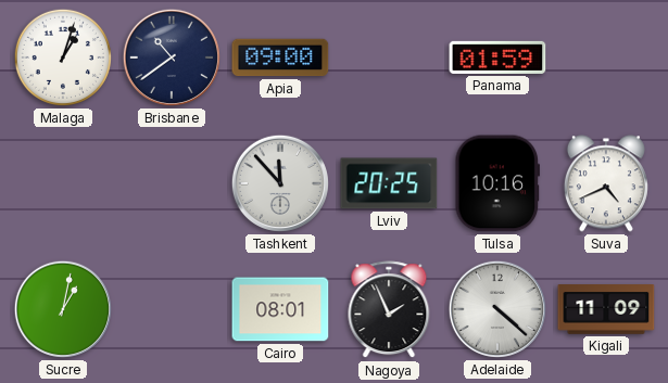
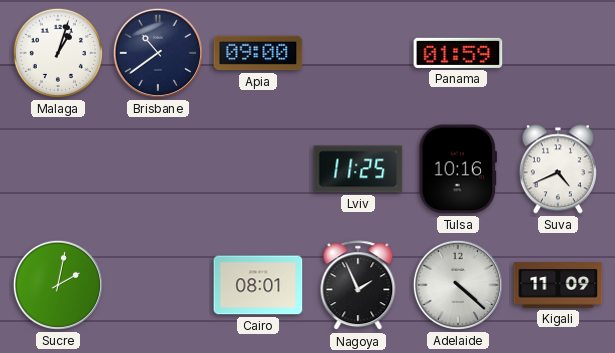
Tashkent: 11:53 -> none (280, 183)
Lviv: 20:25 -> 11:25 (358, 169)
Sucre: 1:02 -> 2:02 (58, 285)
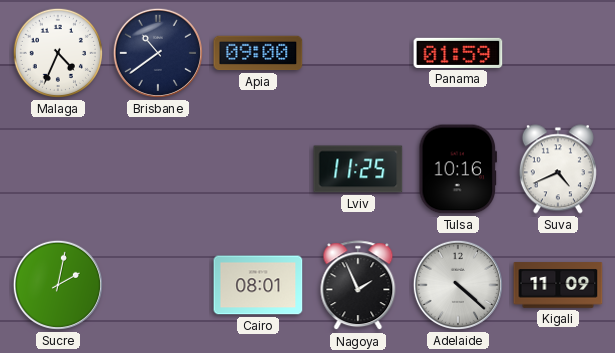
Malaga: 1:03 -> 4:34 (58, 53)
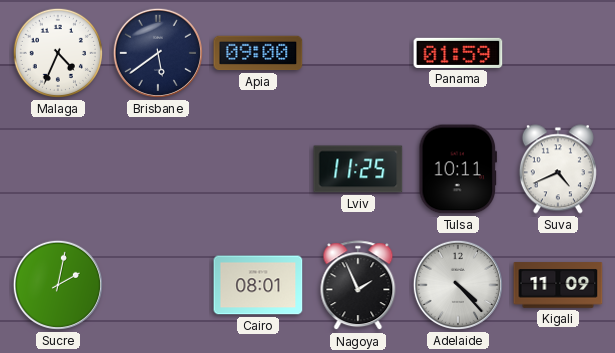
Brisbane: 10:39 -> 5:39 (158, 53)
Tulsa: 10:16 -> 10:11 (458, 169)
Adelaide: 4:22 -> 4:23 (458, 285)
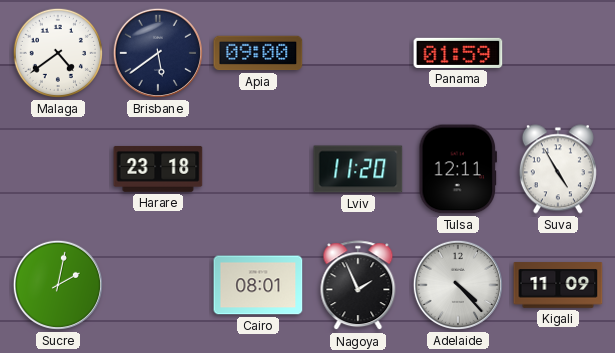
Malaga: 4:34 -> 4:39 (58, 53)
Harare: none -> 23:18 (158, 169)
Lviv: 11:25 -> 11:20 (358, 169)
Tulsa: 10:11 -> 12:11 (458, 169)
Suva: 4:41 -> 4:55 (558, 169)
